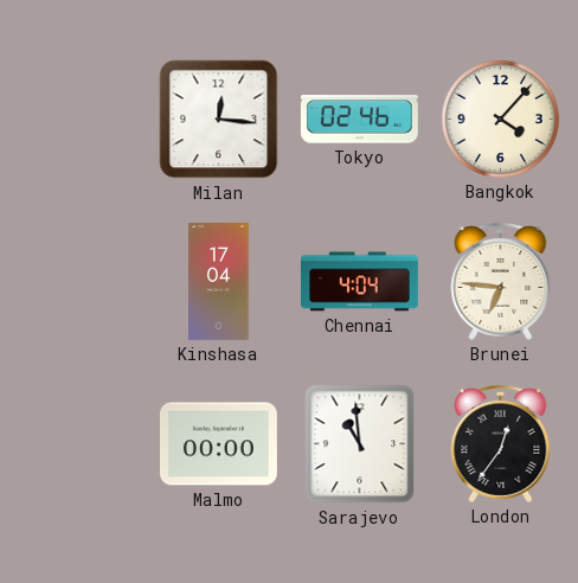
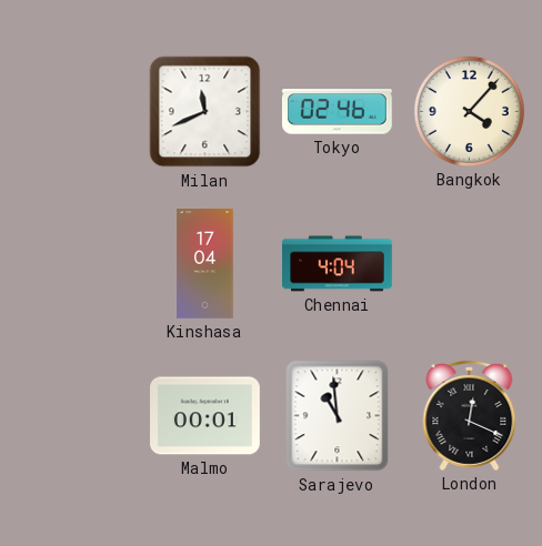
Milan: 12:16 -> 11:41 (205, 112)
Brunei: 6:46 -> none (501, 281)
Malmo: 00:00 -> 00:01 (205, 416)
London: 12:36 -> 12:19 (470, 415)
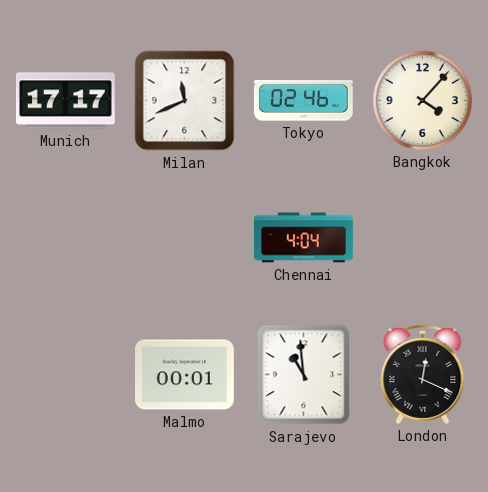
Munich: none -> 17:17 (65, 101)
Kinshasa: 17:04 -> none (205, 264)
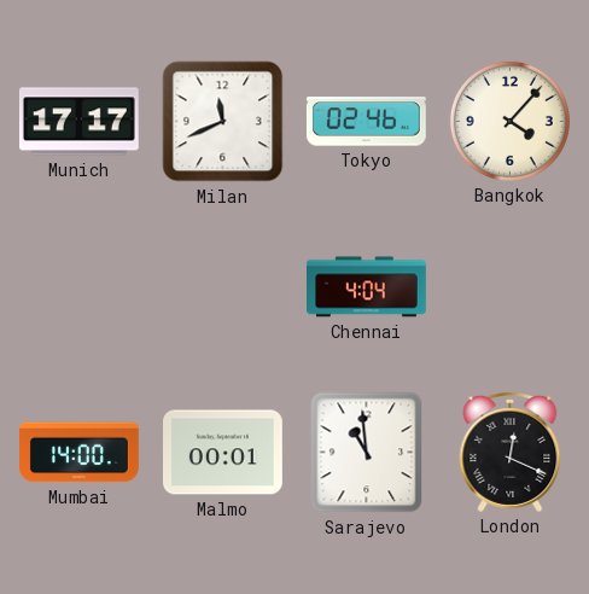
Mumbai: none -> 14:00 (80, 453)
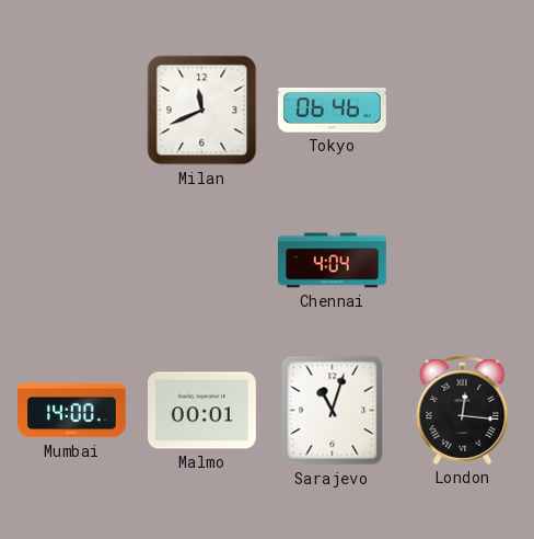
Munich: 17:17 -> none (78, 122)
Tokyo: 02:46 -> 06:46 (332, 111)
Bangkok: 4:07 -> none (509, 121)
Sarajevo: 10:59 -> 11:03 (333, 411)
London: 12:19 -> 12:16 (463, 410)
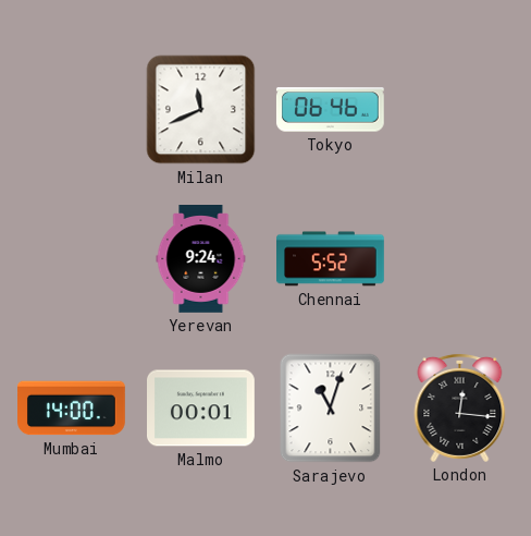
Yerevan: none -> 9:24 (201, 259)
Chennai: 4:04 -> 5:52 (331, 259)
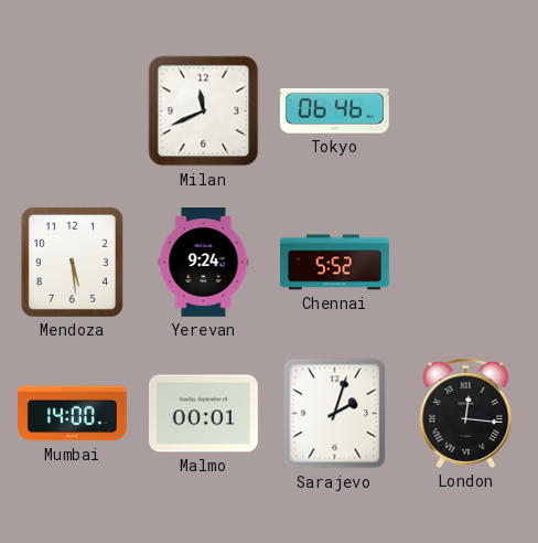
Mendoza: none -> 5:29 (72, 262)
Sarajevo: 11:03 -> 2:03 (335, 414)
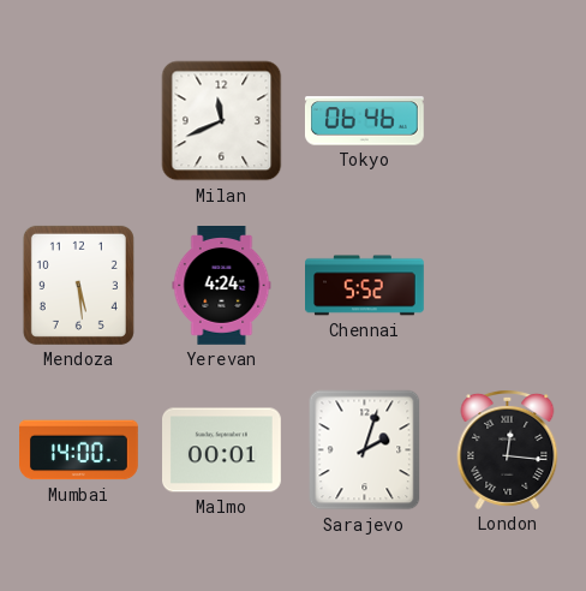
Yerevan: 9:24 -> 4:24 (222, 286)
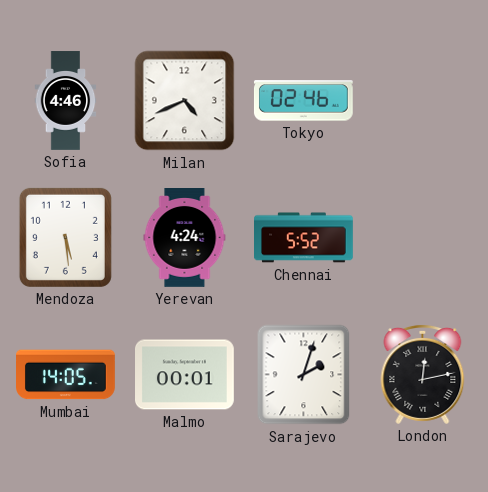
Sofia: none -> 4:46 (66, 101)
Milan: 11:41 -> 4:41 (185, 101)
Tokyo: 06:46 -> 02:46 (303, 101)
Mumbai: 14:00 -> 14:05 (66, 375)
London: 12:16 -> 12:13 (423, 374)
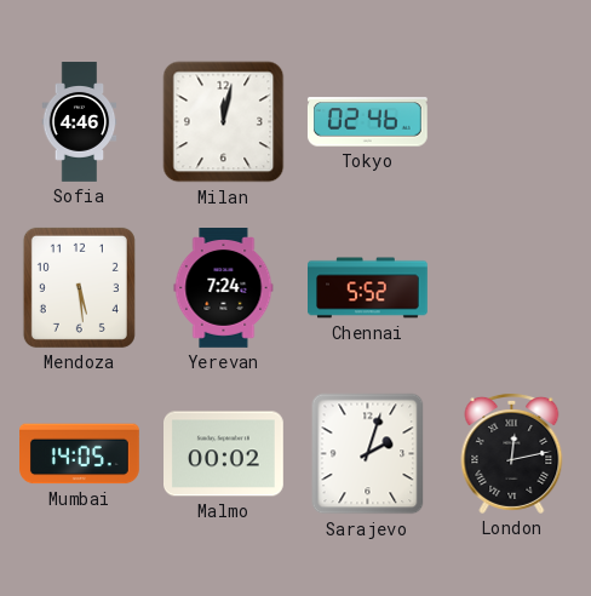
Milan: 4:41 -> 12:02 (224, 122)
Yerevan: 4:24 -> 7:24 (224, 288)
Malmo: 00:01 -> 00:02 (224, 454)
